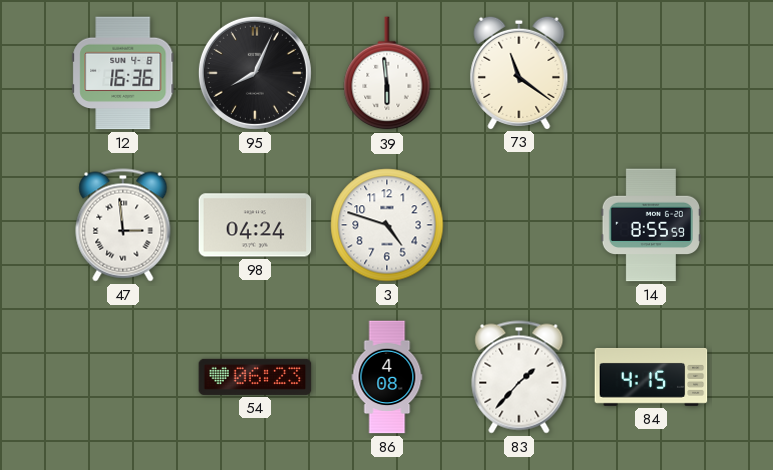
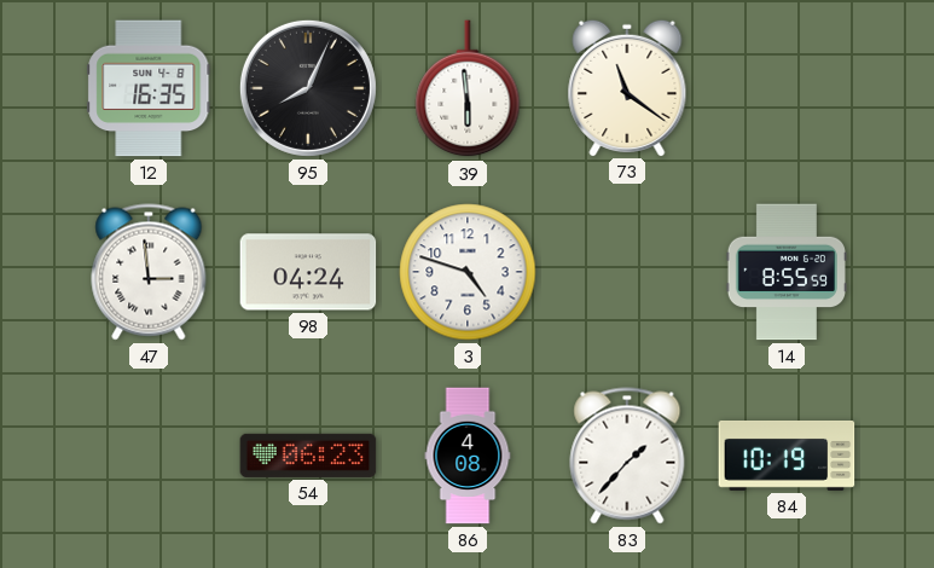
12: 16:36 -> 16:35 (149, 88)
84: 4:15 -> 10:19 (787, 456)
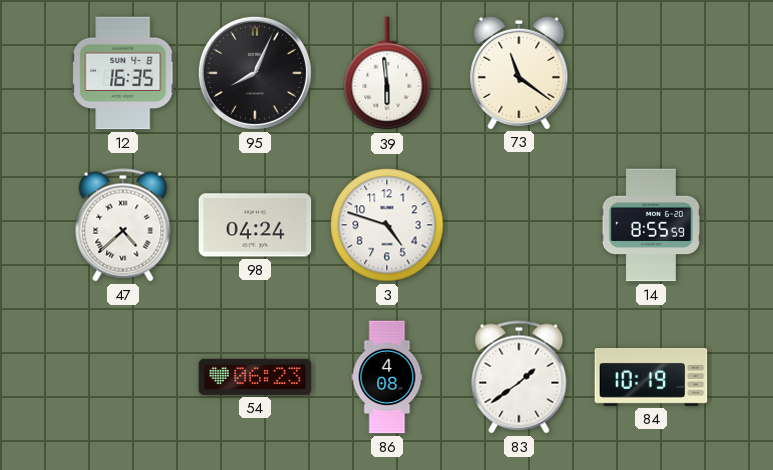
47: 2:59 -> 4:38 (123, 225)
83: 1:37 -> 1:39 (519, 377)
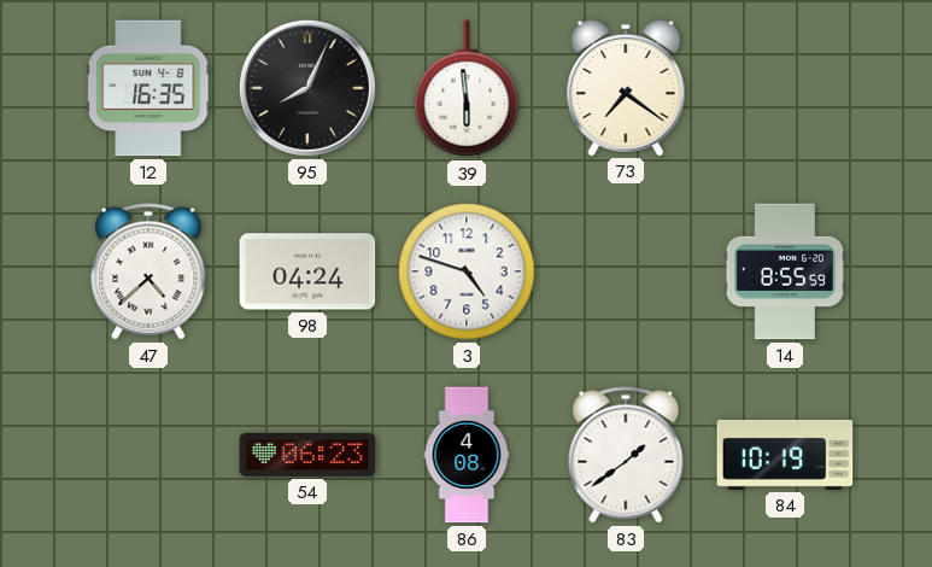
73: 11:21 -> 7:21 (626, 87)
